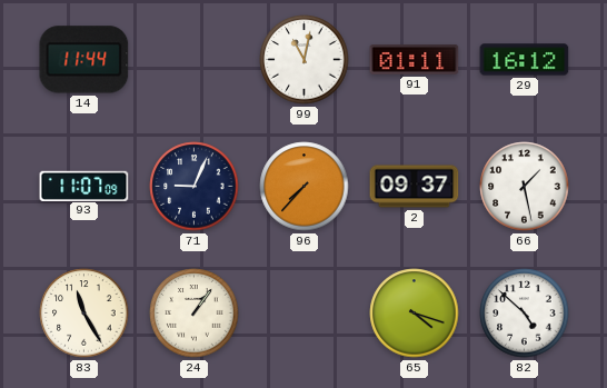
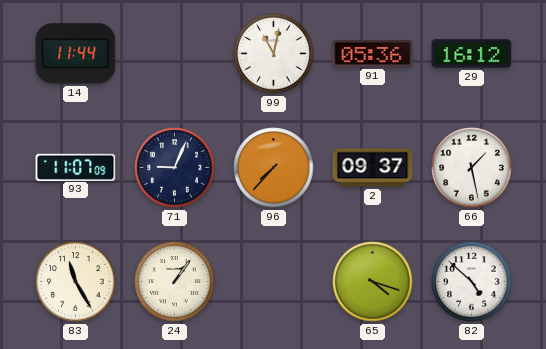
91: 01:11 -> 05:36 (373, 54)
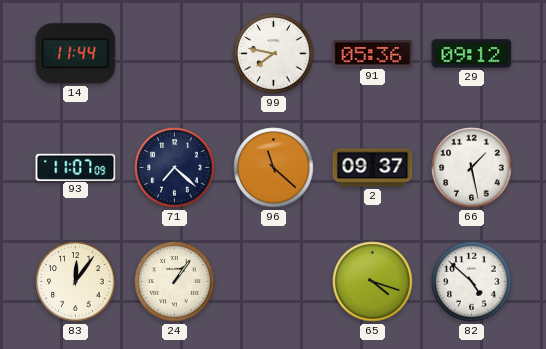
99: 11:02 -> 7:47 (274, 54)
29: 16:12 -> 09:12 (472, 54)
71: 9:04 -> 7:22 (175, 168)
96: 7:37 -> 11:22 (274, 168)
83: 11:25 -> 12:06 (76, 282)
